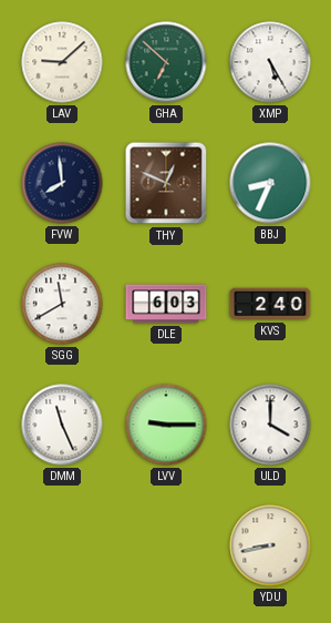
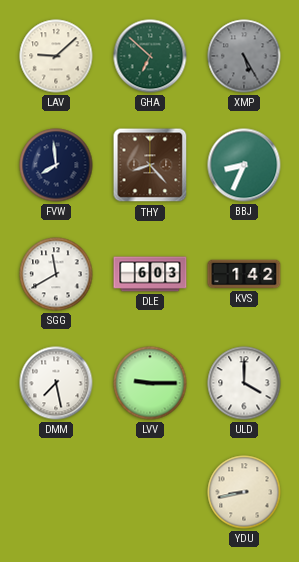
XMP dial: white -> grey (244, 56)
THY: 12:49 -> 8:23 (150, 165)
KVS: 2:40 -> 1:42 (244, 274)
DMM: 11:26 -> 7:28 (56, 383)
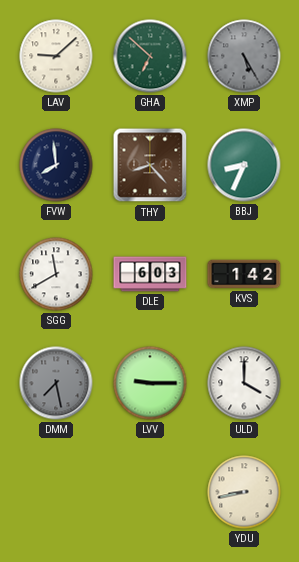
DMM dial: white -> grey (56, 383)
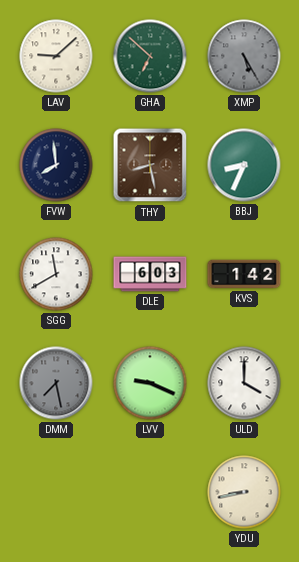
THY: 8:23 -> 8:28 (150, 165)
LVV: 9:15 -> 9:19 (150, 383)
